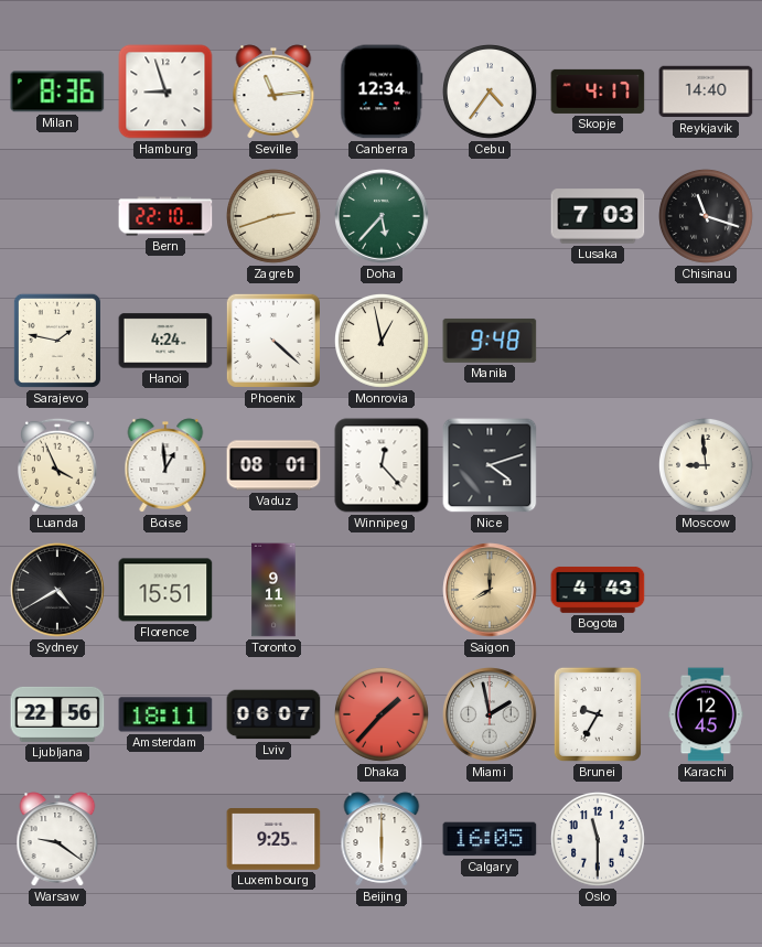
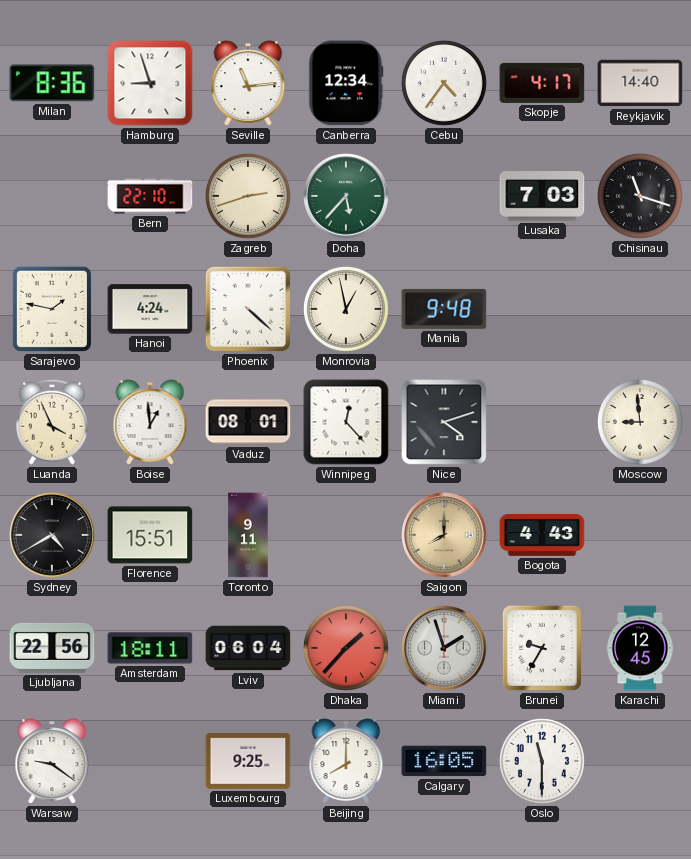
Lviv: 06:07 -> 06:04 (248, 648)
Miami: 1:58 -> 1:57 (444, 648)
Beijing: 6:00 -> 8:00 (346, 761)
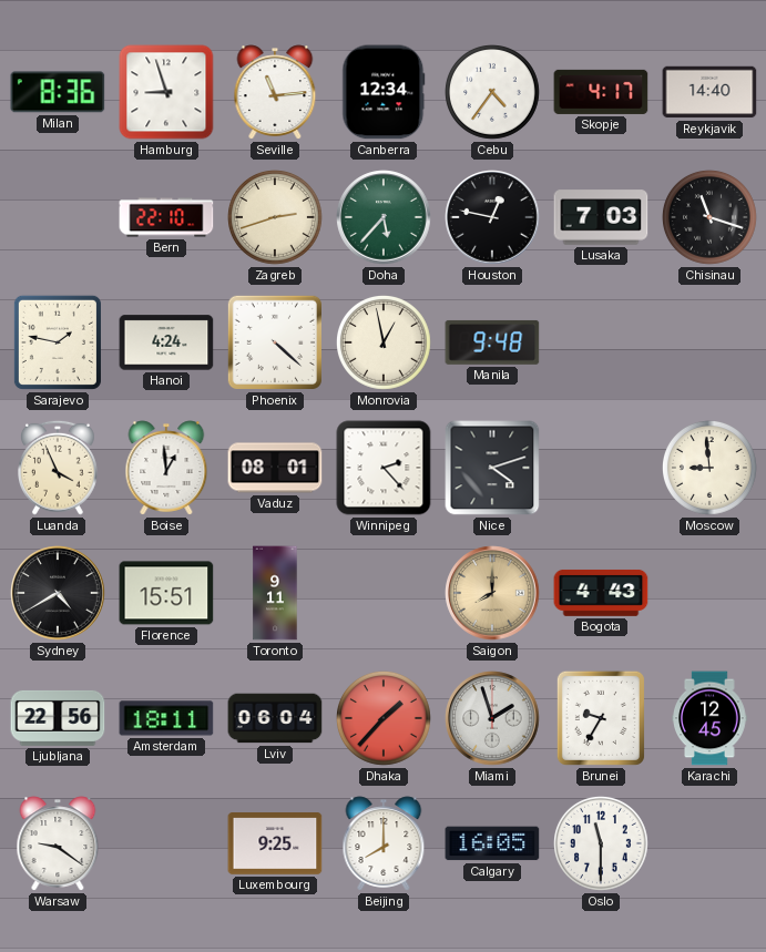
Houston: none -> 12:47 (492, 217)
Winnipeg: 12:23 -> 2:23 (384, 468)
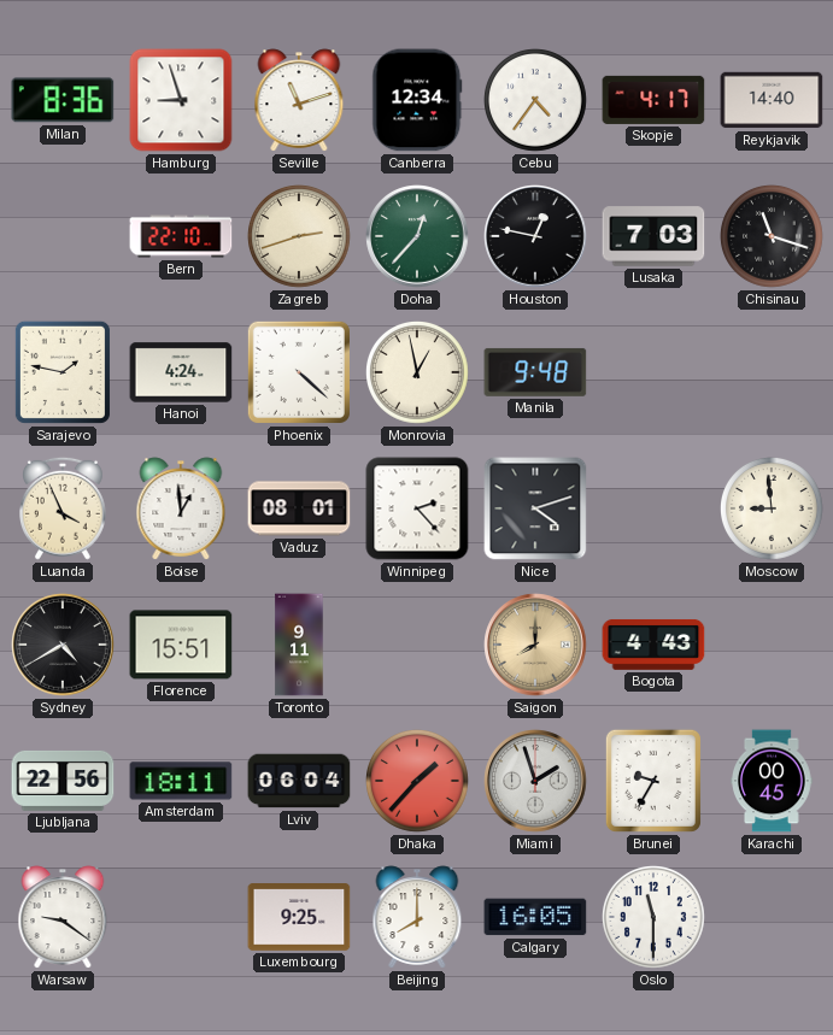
Seville: 11:14 -> 11:12 (299, 100)
Doha: 5:37 -> 12:37 (417, 236)
Karachi: 12:45 -> 00:45 (772, 781)
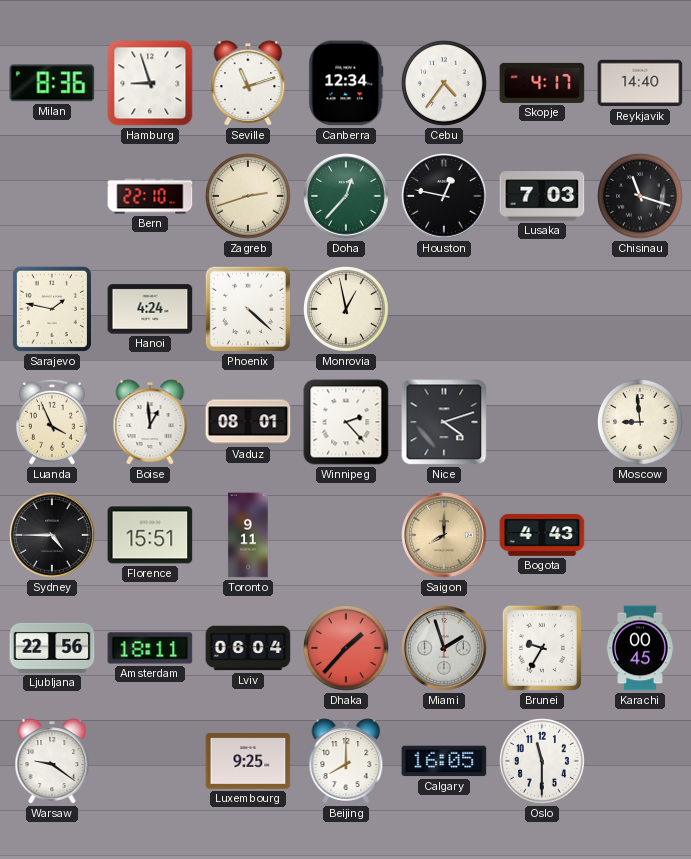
Manila: 9:48 -> none (535, 372)
Sydney: 4:40 -> 4:45 (52, 535)
